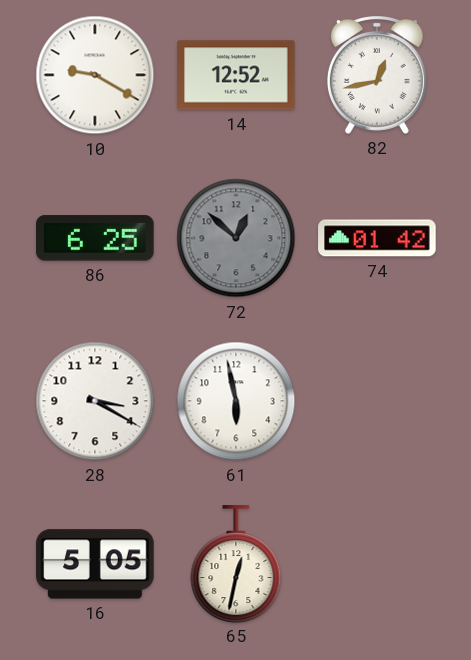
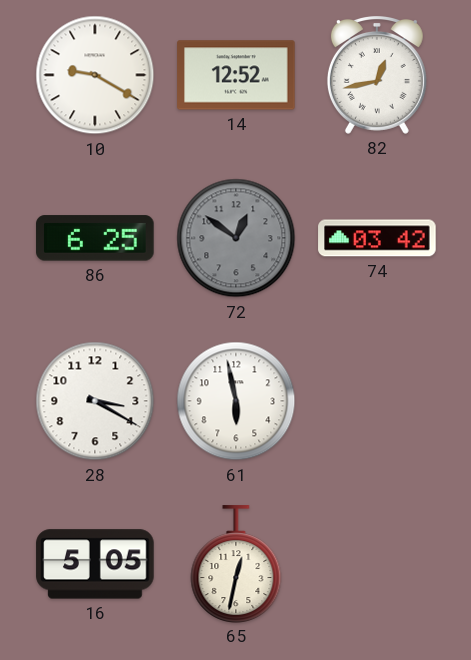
72: 12:52 -> 12:51 (236, 238)
74: 01:42 -> 03:42 (377, 238)
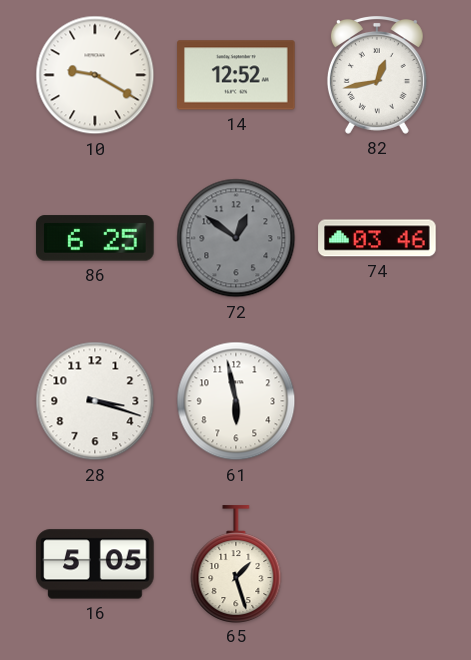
74: 03:42 -> 03:46 (377, 238)
28: 3:20 -> 3:18 (95, 401)
65: 12:32 -> 1:27 (236, 564)
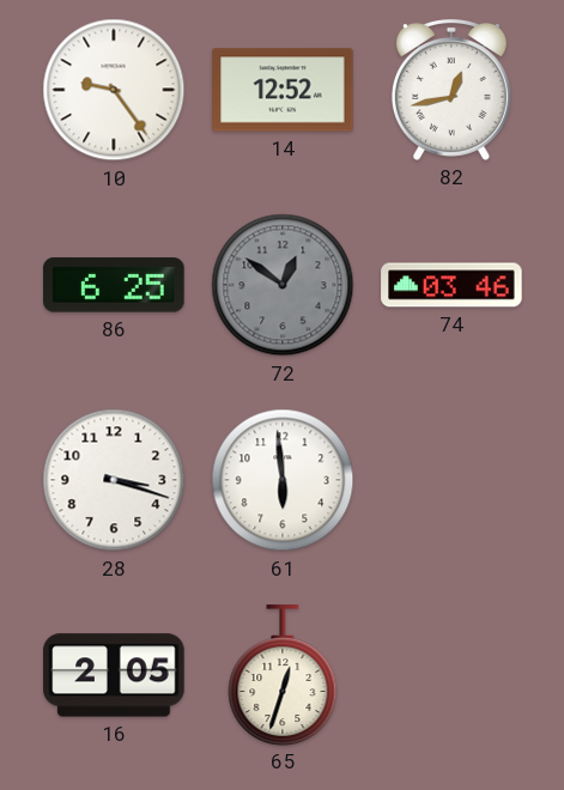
10: 9:20 -> 9:24 (114, 90)
61: 5:58 -> 5:59 (283, 480)
16: 5:05 -> 2:05 (114, 675)
65: 1:27 -> 12:33 (283, 675)
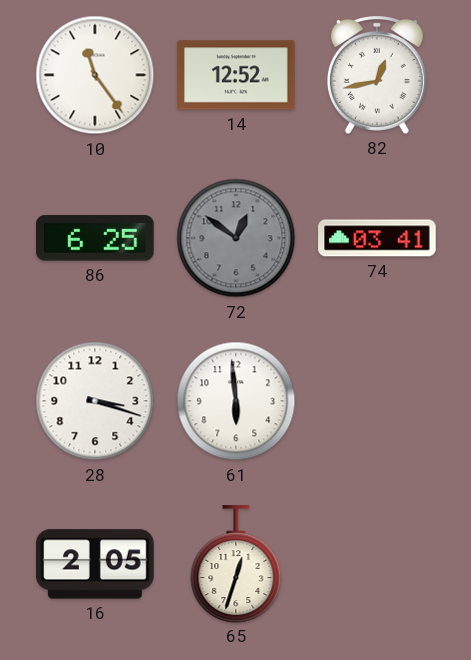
10: 9:24 -> 11:24 (95, 75)
74: 03:46 -> 03:41 (377, 238)
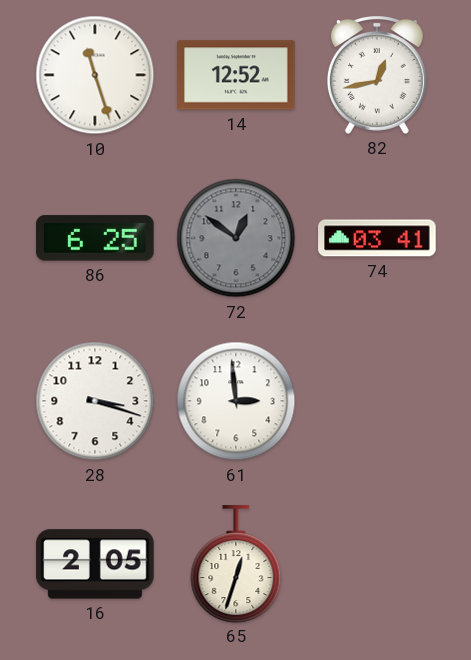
10: 11:24 -> 11:27 (95, 75)
61: 5:59 -> 2:59 (236, 401)
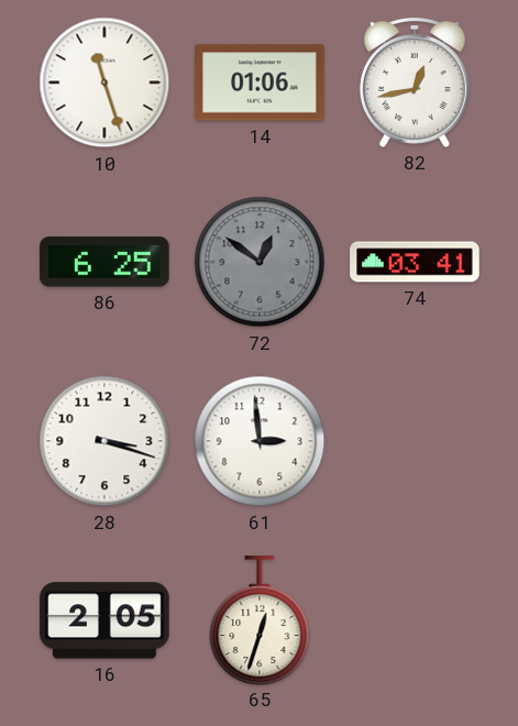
14: 12:52 -> 01:06 (260, 82)
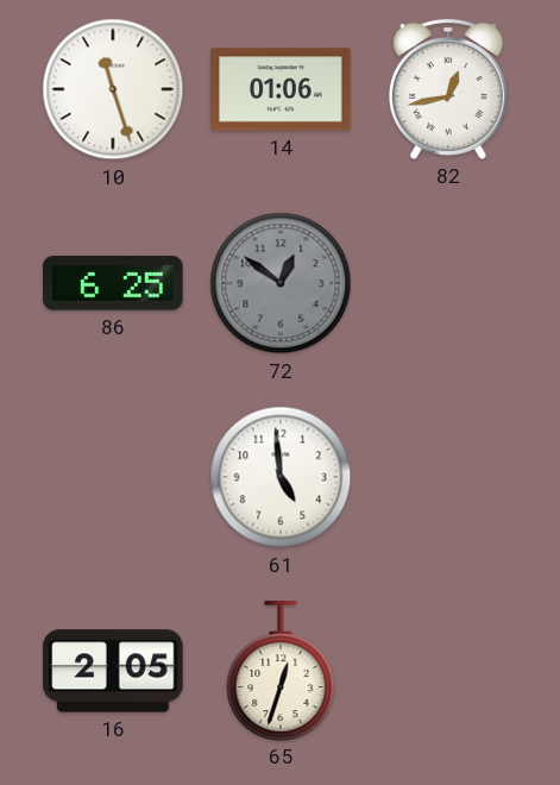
74: 03:41 -> none (415, 262)
28: 3:18 -> none (104, 441)
61: 2:59 -> 4:59 (281, 477)
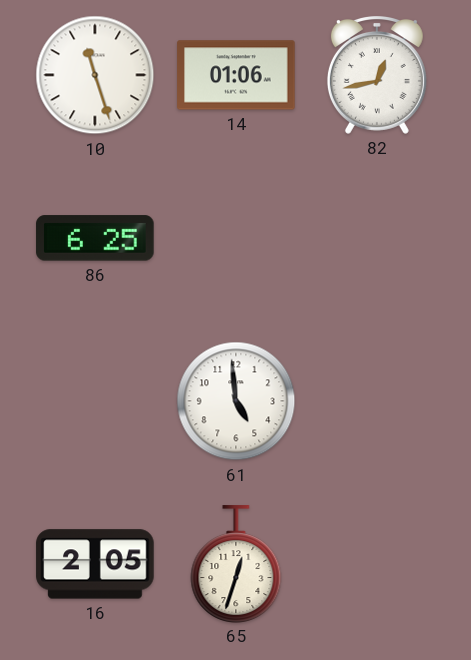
72: 12:51 -> none (281, 283)
